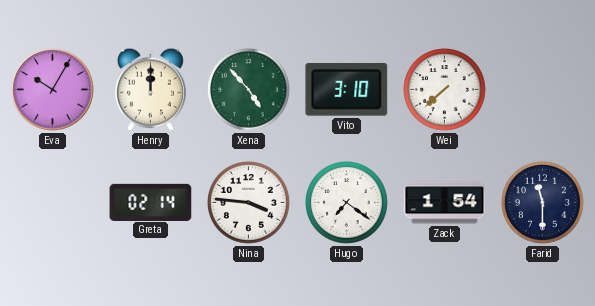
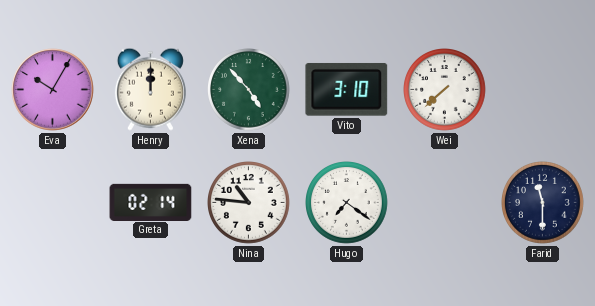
Nina: 3:46 -> 10:46 (249, 203)
Zack: 1:54 -> none (445, 203)
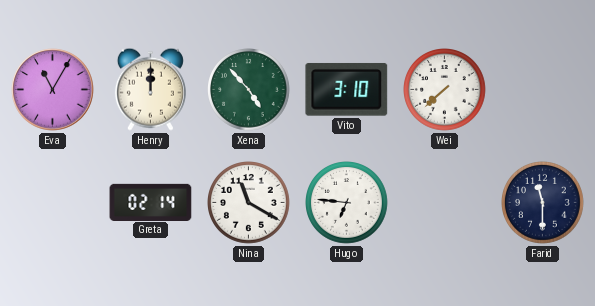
Eva: 10:05 -> 11:05 (53, 90)
Nina: 10:46 -> 11:20 (249, 203)
Hugo: 7:21 -> 6:46 (347, 203)
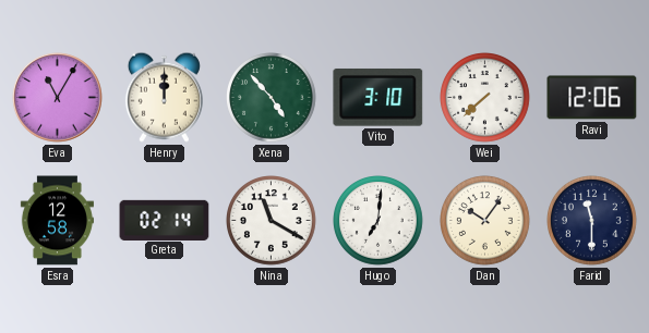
Ravi: none -> 12:06 (592, 98)
Esra: none -> 12:58 (57, 221)
Hugo: 6:46 -> 7:01 (378, 221)
Dan: none -> 10:06 (485, 221)
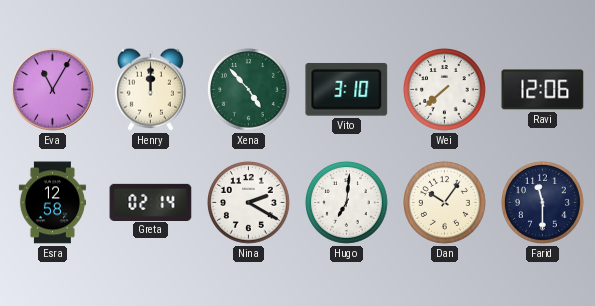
Nina: 11:20 -> 2:20 (249, 203)
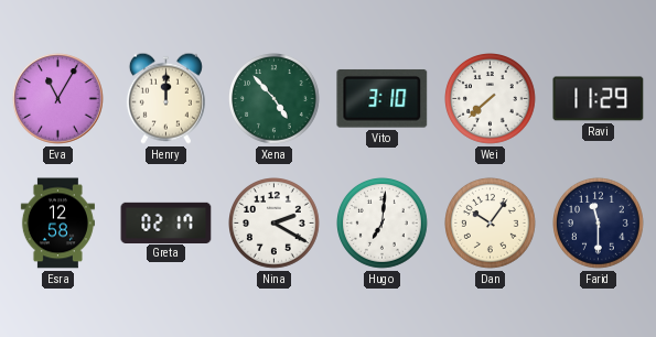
Ravi: 12:06 -> 11:29 (599, 99)
Greta: 02:14 -> 02:17 (166, 222)
